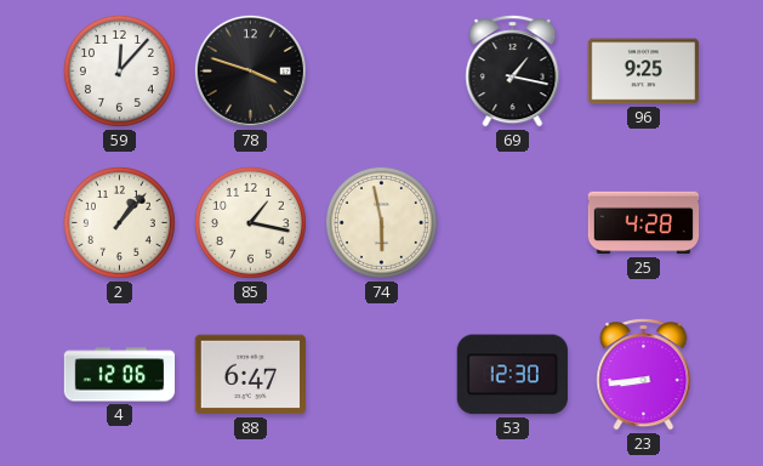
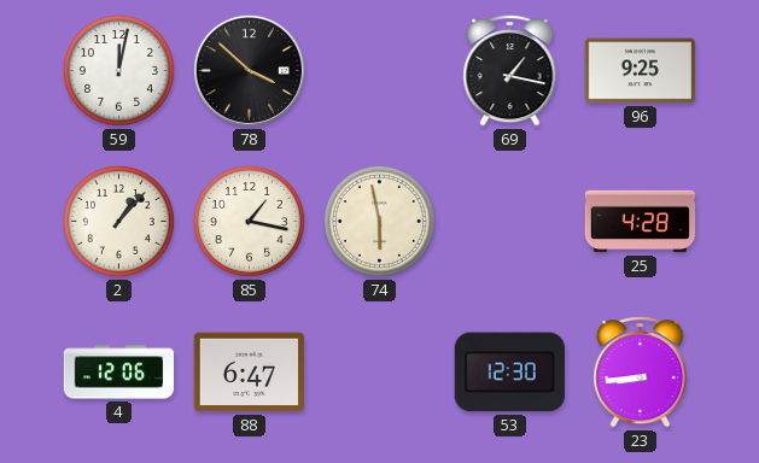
59: 12:07 -> 12:02 (118, 70)
78: 3:48 -> 3:52 (249, 70)
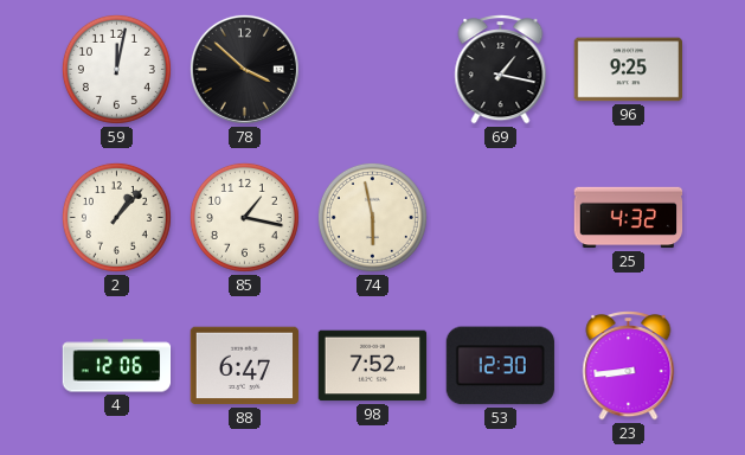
25: 4:28 -> 4:32 (629, 218)
98: none -> 7:52 (373, 366)
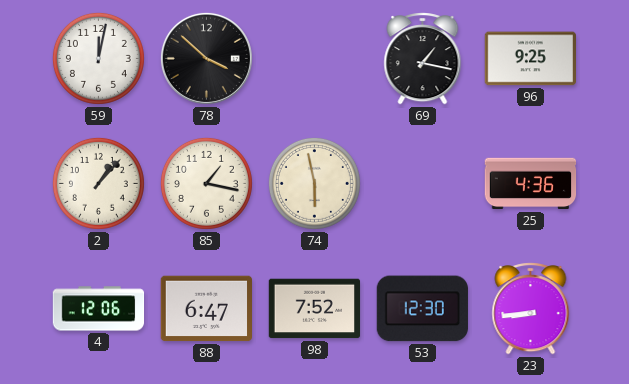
25: 4:32 -> 4:36 (531, 184)
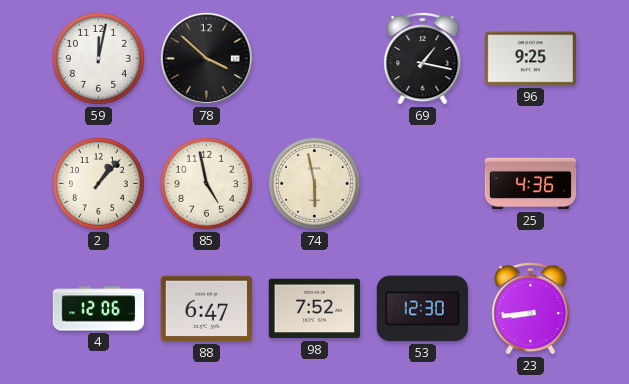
85: 1:17 -> 4:58 (206, 183)
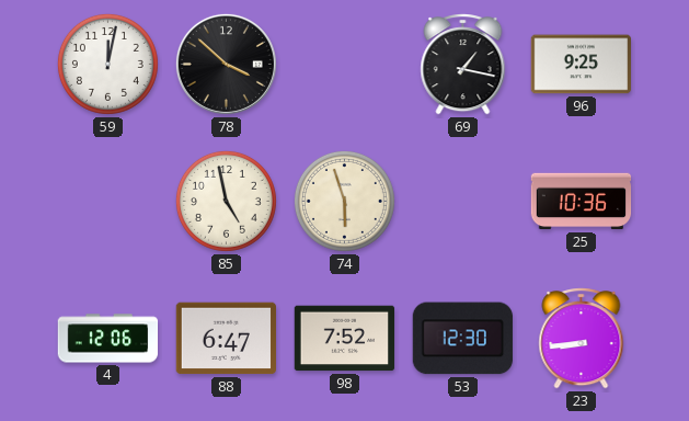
2: 1:07 -> none (98, 183)
74: 5:58 -> 5:57 (344, 201)
25: 4:36 -> 10:36 (582, 202)
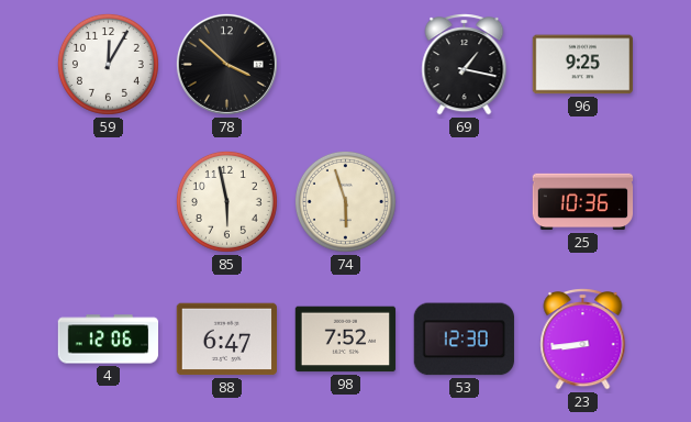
59: 12:02 -> 12:05 (108, 64)
85: 4:58 -> 5:58 (226, 201)
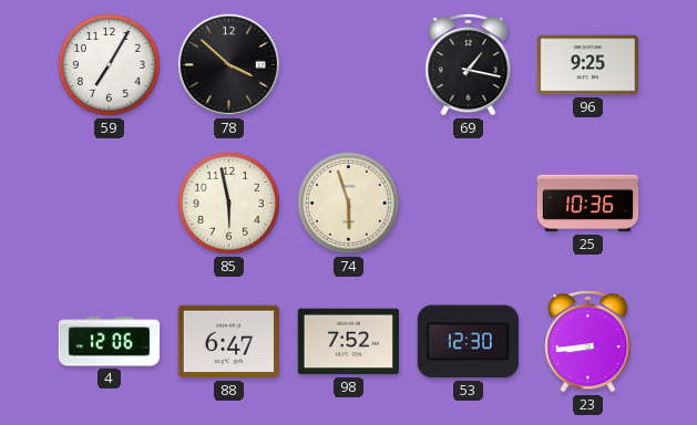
59: 12:05 -> 7:05 (109, 64)
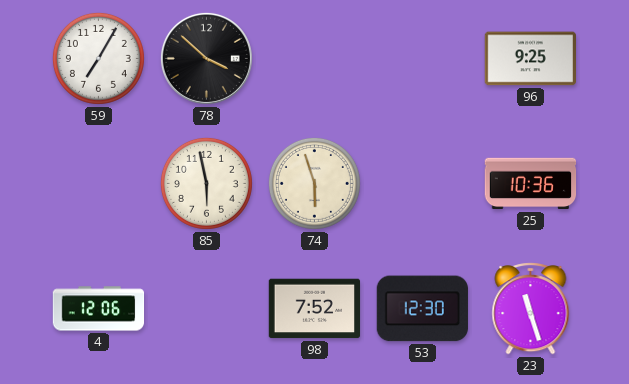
69: 1:17 -> none (469, 65)
88: 6:47 -> none (228, 342)
23: 8:44 -> 11:27 (531, 309)
